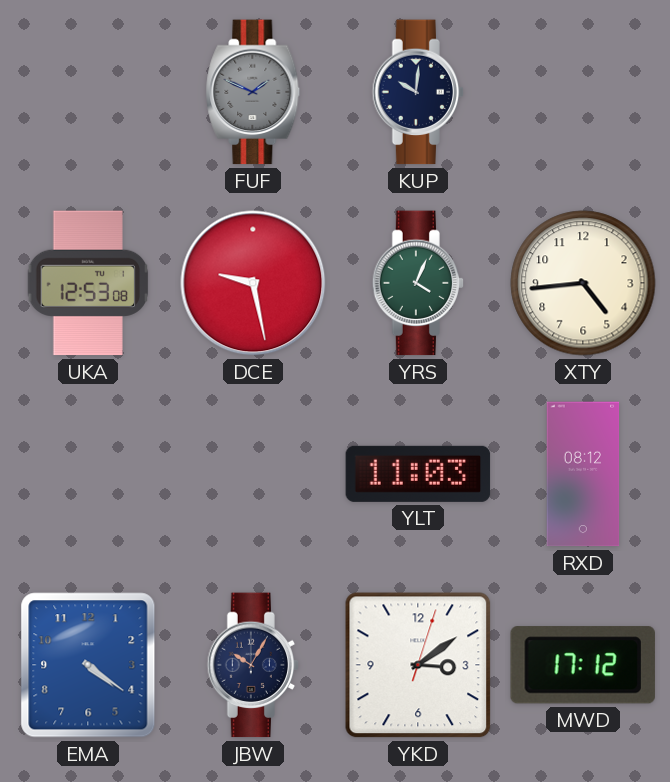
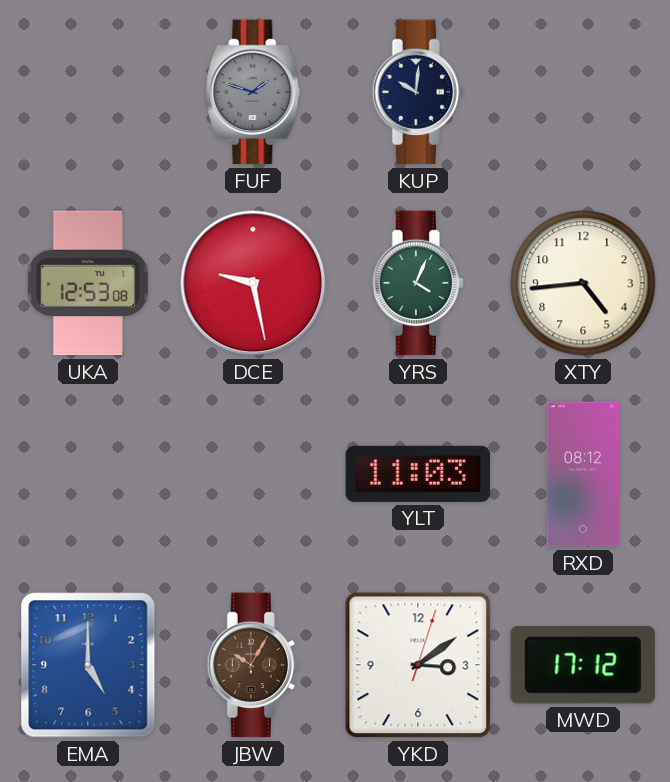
FUF: 1:49 -> 1:48 (253, 92)
EMA: 4:21 -> 5:00 (88, 665)
JBW dial: navy -> brown (253, 665)
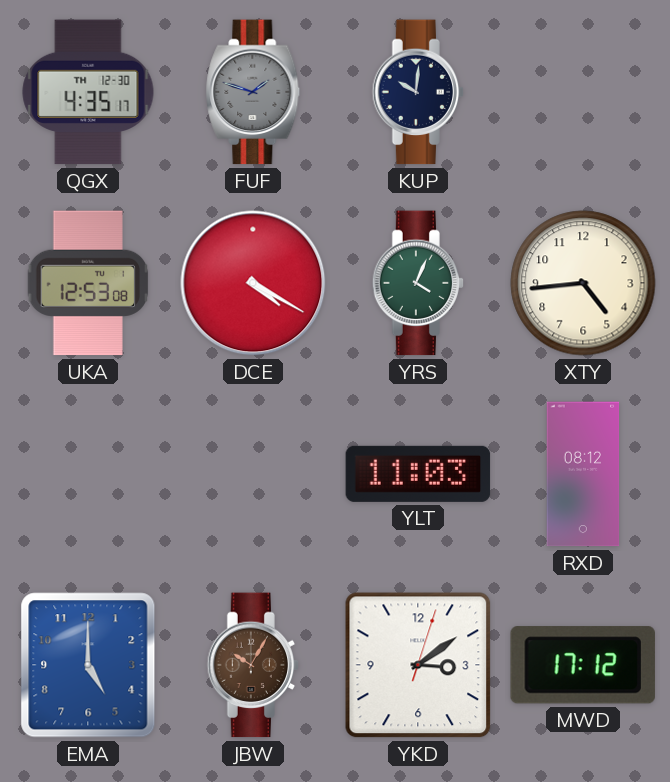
QGX: none -> 4:35 (88, 92)
DCE: 9:28 -> 4:20 (253, 283)
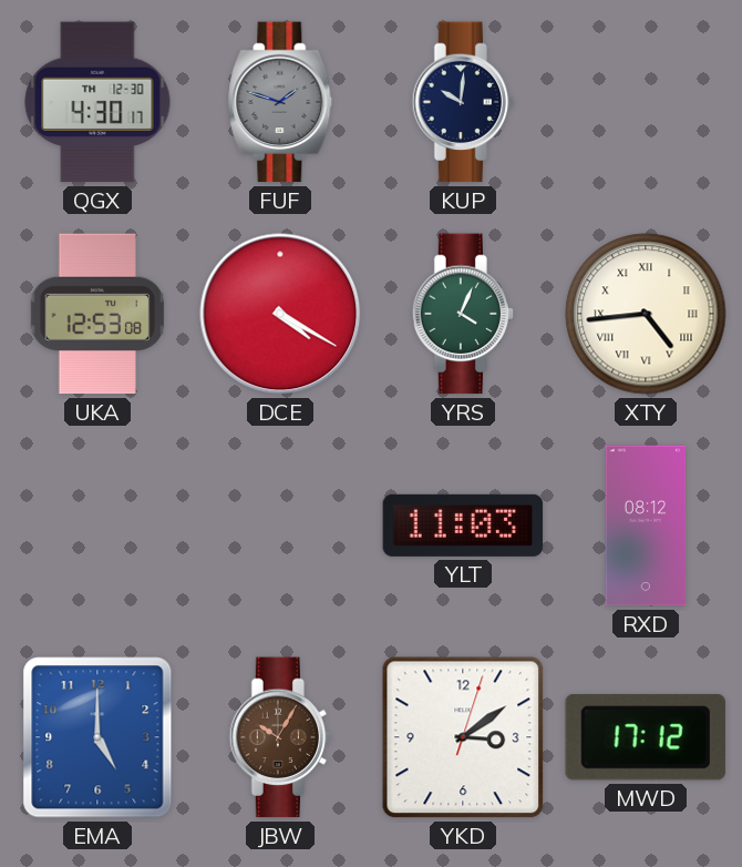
QGX: 4:35 -> 4:30 (97, 102)
XTY numerals: Arabic -> Roman (646, 314)
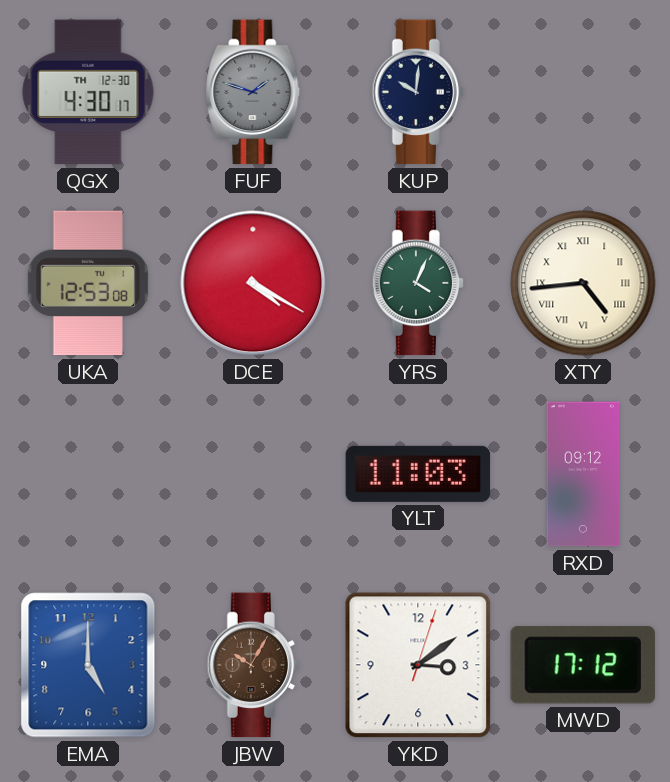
RXD: 08:12 -> 09:12 (583, 474)
